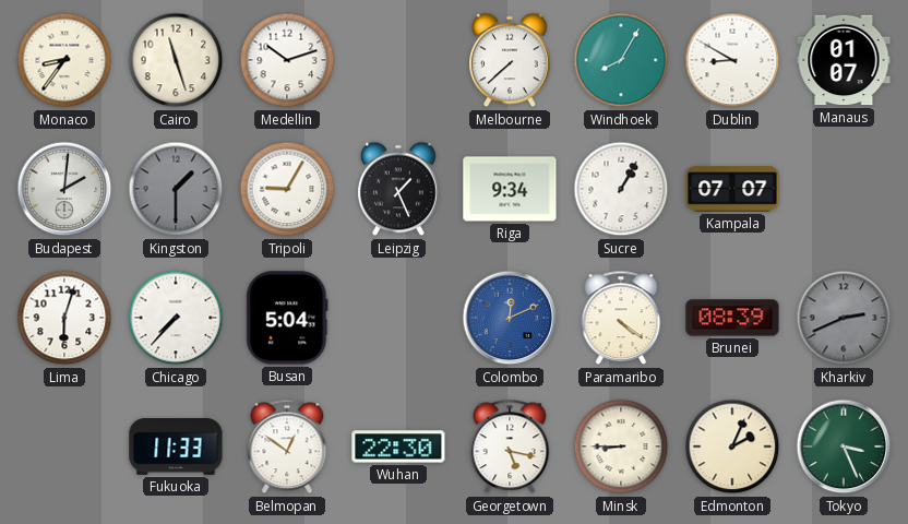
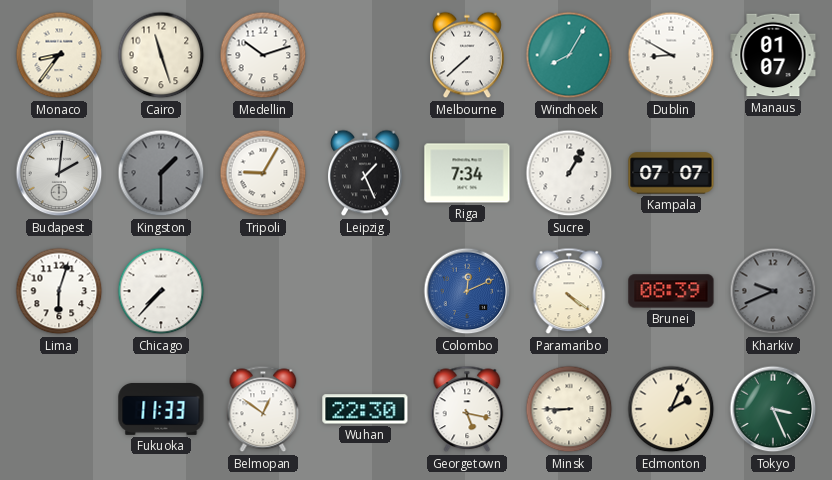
Riga: 9:34 -> 7:34 (467, 173)
Busan: 5:04 -> none (287, 318)
Kharkiv: 2:41 -> 9:41 (773, 291)
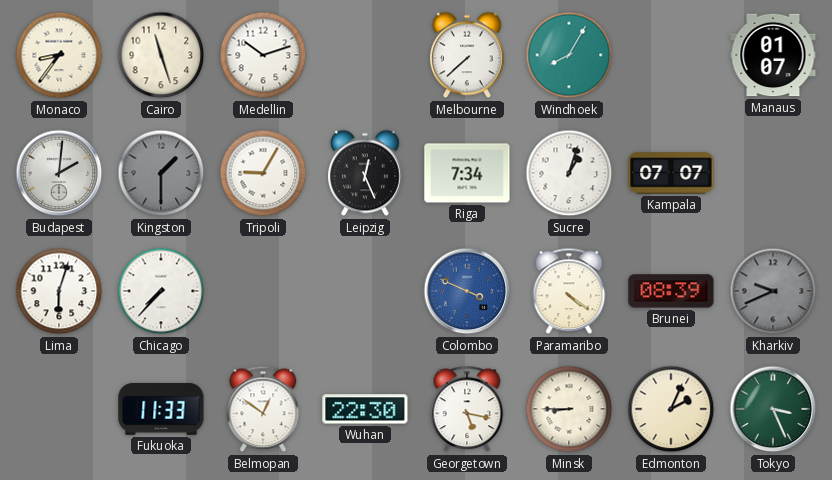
Dublin: 8:50 -> none (671, 55)
Leipzig: 1:26 -> 12:26 (366, 173)
Sucre: 1:05 -> 1:03 (569, 173)
Colombo: 12:11 -> 3:49 (467, 291)
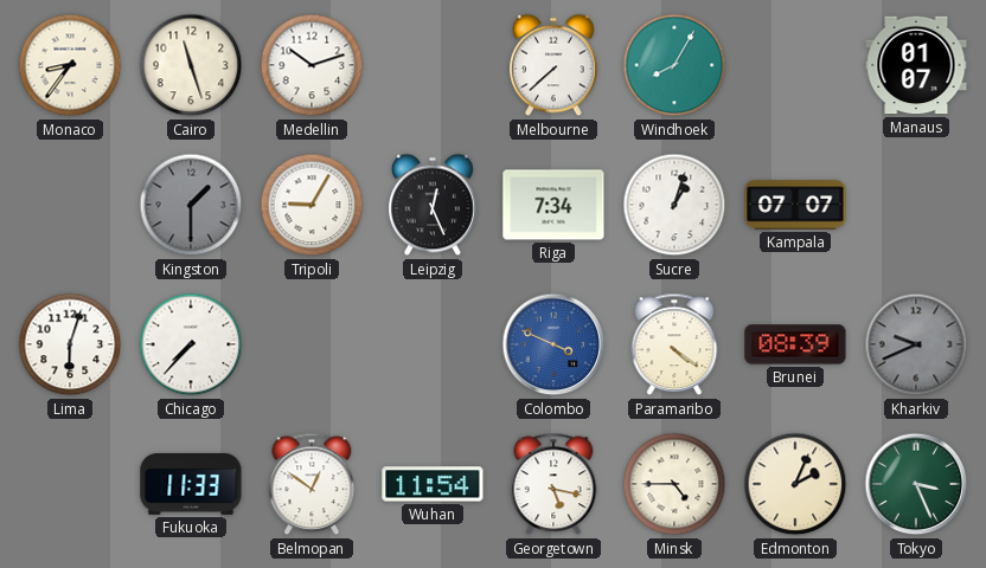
Budapest: 2:01 -> none (59, 173)
Wuhan: 22:30 -> 11:54 (433, 484)
Minsk: 8:45 -> 4:45 (674, 484)
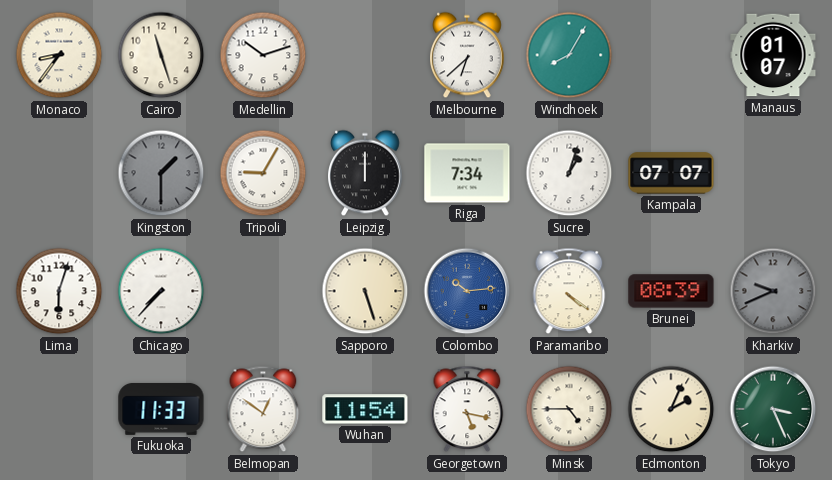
Melbourne: 7:38 -> 6:38 (468, 55)
Leipzig: 12:26 -> 12:00 (366, 173)
Sapporo: none -> 5:27 (365, 291)
Colombo: 3:49 -> 10:14 (467, 291)
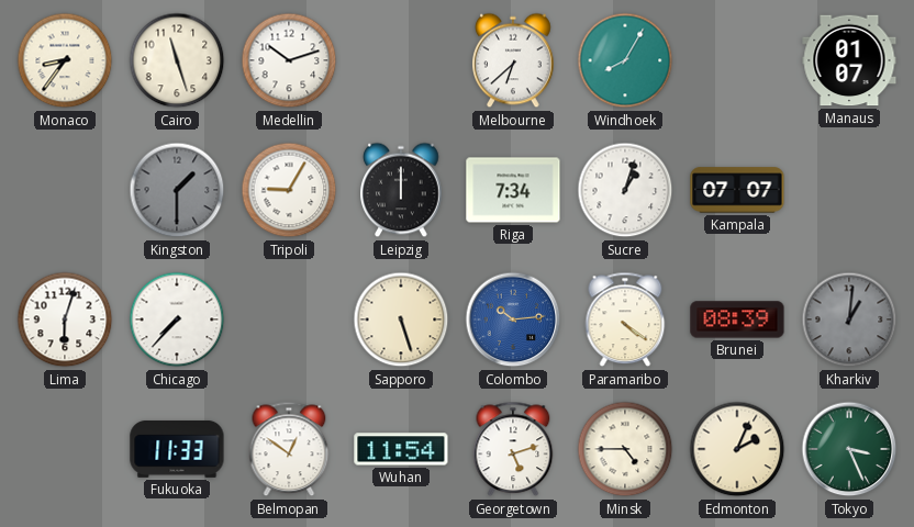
Kharkiv: 9:41 -> 1:01 (849, 319)
Georgetown: 5:17 -> 5:12 (513, 449)
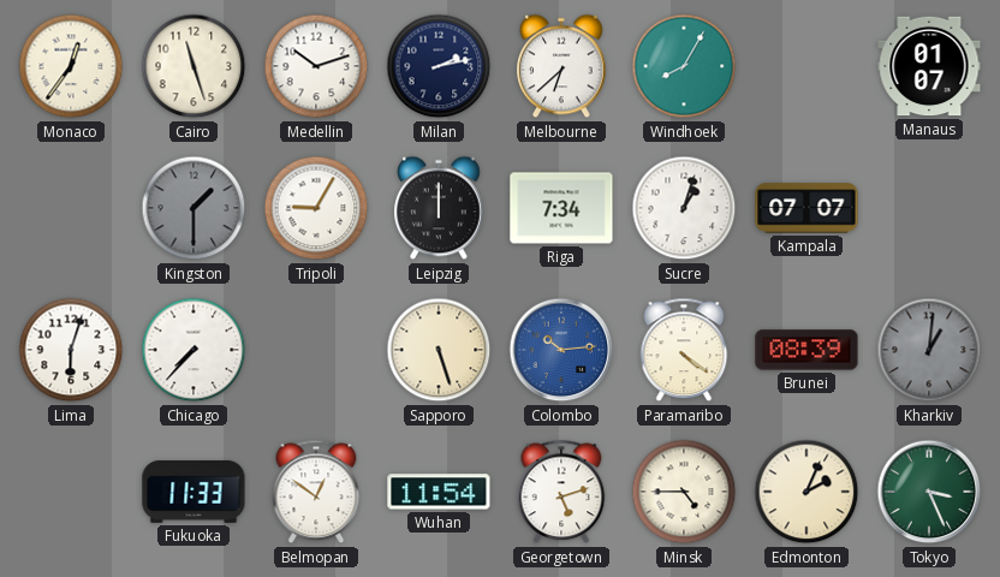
Monaco: 8:36 -> 12:36 (71, 66)
Milan: none -> 2:13 (439, 66)
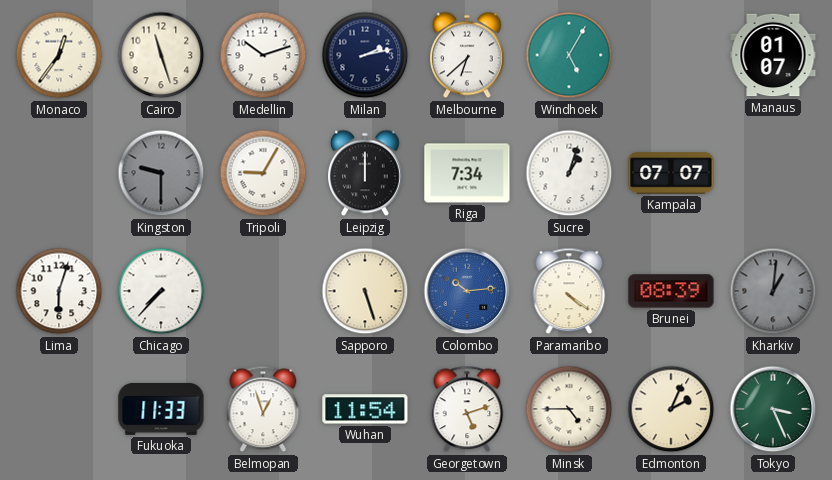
Windhoek: 8:05 -> 5:05 (569, 55)
Kingston: 1:30 -> 9:30 (161, 173)
Belmopan: 12:51 -> 12:57 (263, 409)
